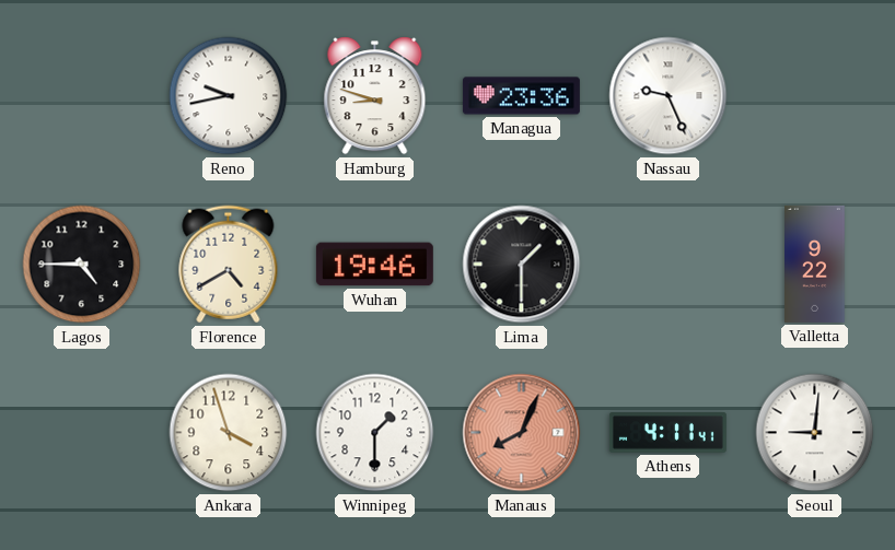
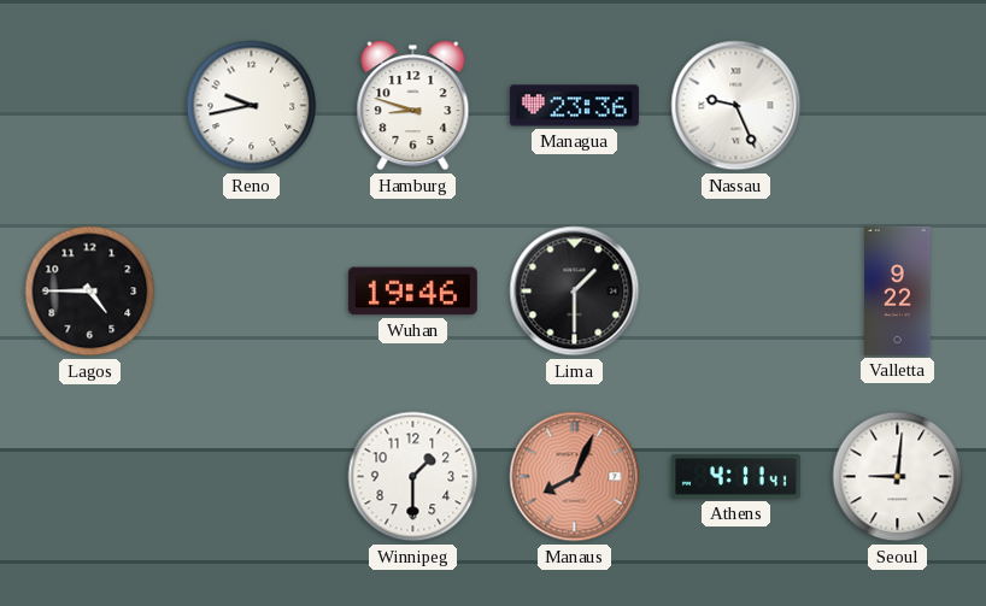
Florence: 4:40 -> none (229, 265)
Ankara: 3:57 -> none (229, 433)
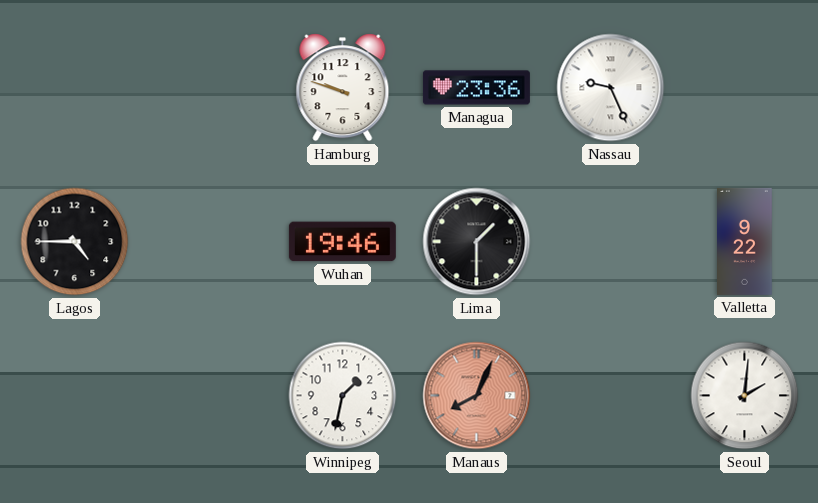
Reno: 9:43 -> none (252, 106)
Hamburg: 8:48 -> 9:48 (343, 88)
Winnipeg: 1:30 -> 1:32 (343, 396)
Athens: 4:11 -> none (735, 477)
Seoul: 9:01 -> 2:01 (745, 396)
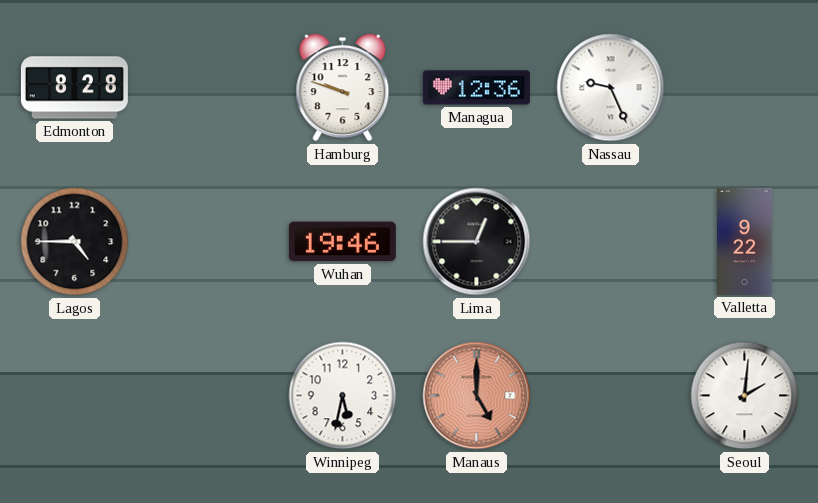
Edmonton: none -> 8:28 (74, 88)
Managua: 23:36 -> 12:36 (476, 88)
Lima: 1:30 -> 12:45 (477, 242)
Winnipeg: 1:32 -> 5:32 (343, 396)
Manaus: 8:04 -> 5:00 (477, 396)
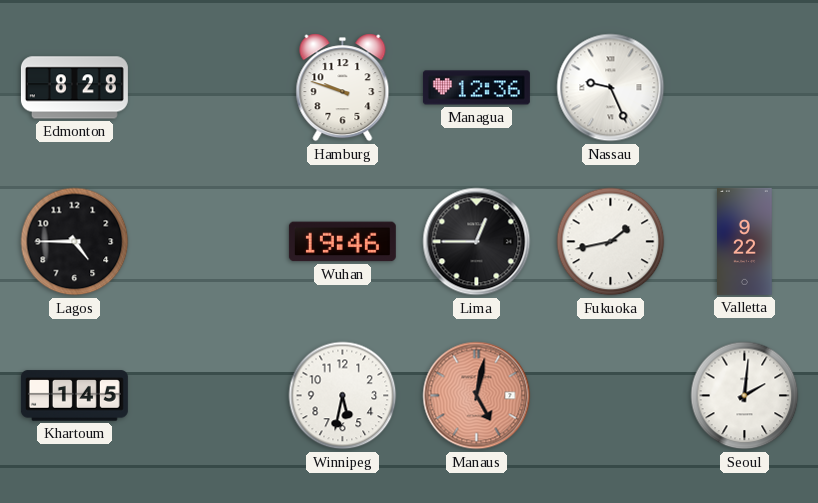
Fukuoka: none -> 1:43 (611, 242)
Khartoum: none -> 1:45 (74, 396)
Manaus: 5:00 -> 5:02 (477, 396)
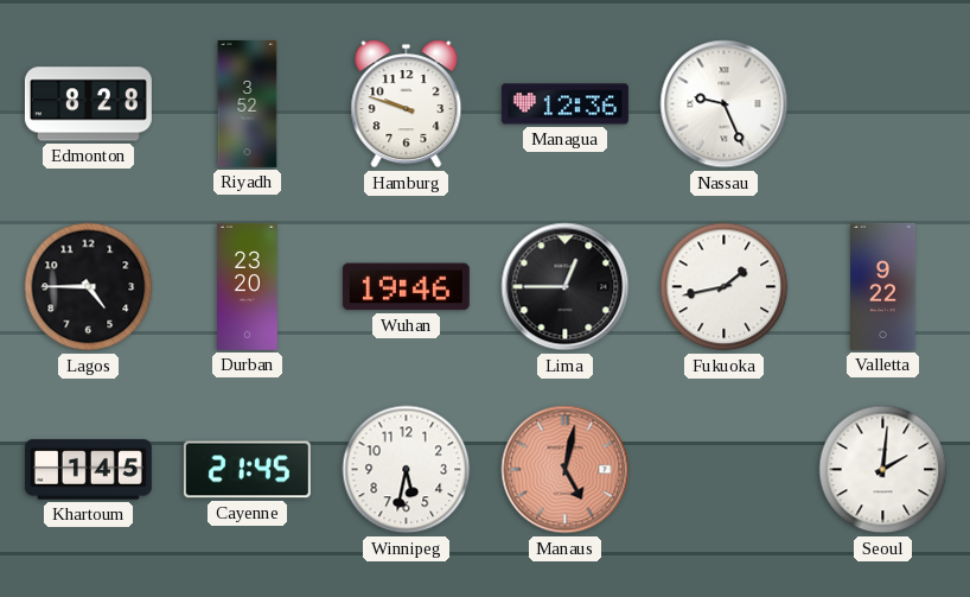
Riyadh: none -> 3:52 (248, 103)
Durban: none -> 23:20 (248, 286)
Cayenne: none -> 21:45 (247, 470)
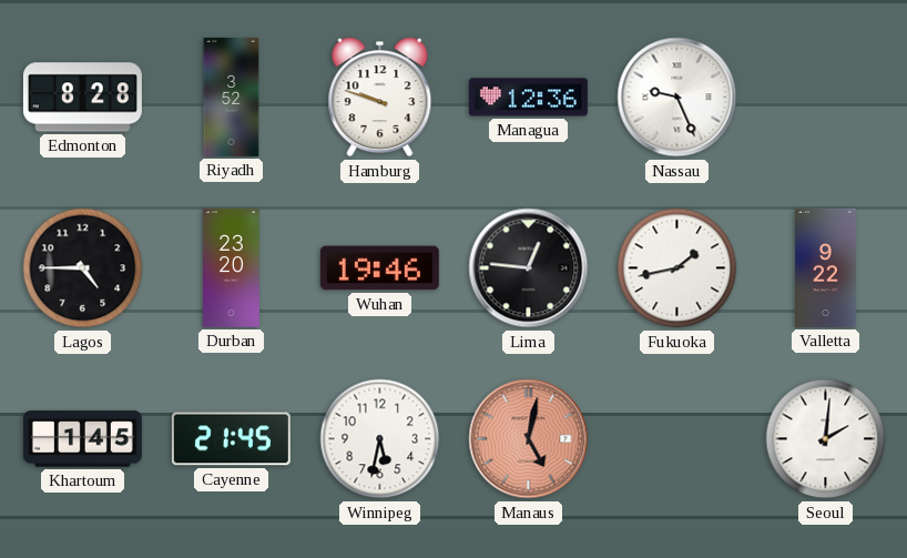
Lima: 12:45 -> 12:46 (529, 268)
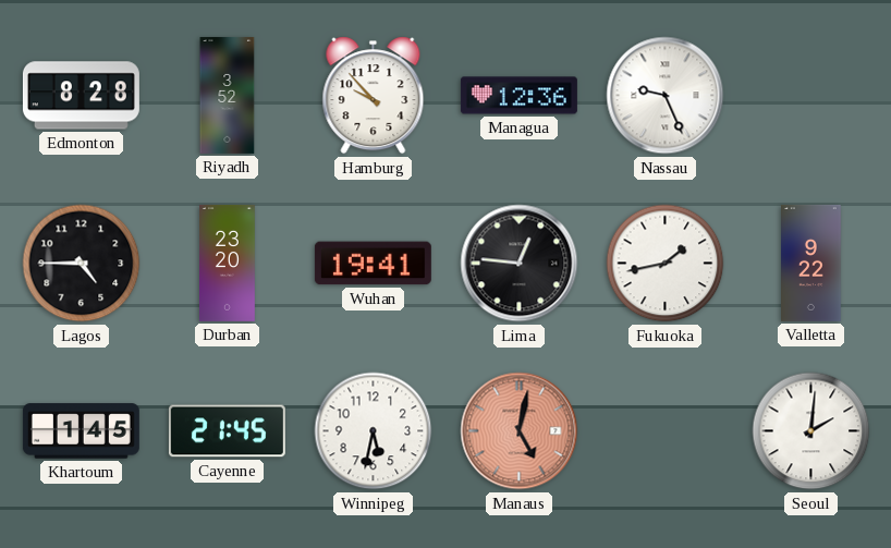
Hamburg: 9:48 -> 9:53 (374, 96)
Wuhan: 19:46 -> 19:41 (373, 264)
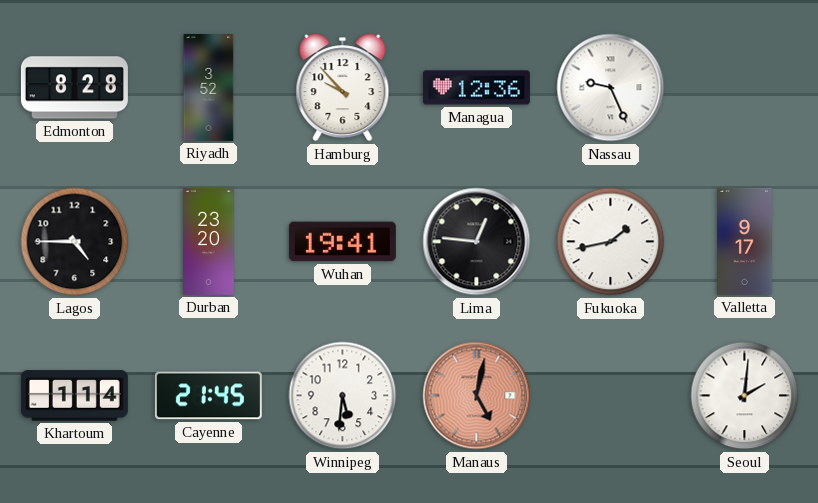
Valletta: 9:22 -> 9:17 (745, 241)
Khartoum: 1:45 -> 1:14 (74, 396)
Winnipeg: 5:32 -> 5:31 (343, 396)
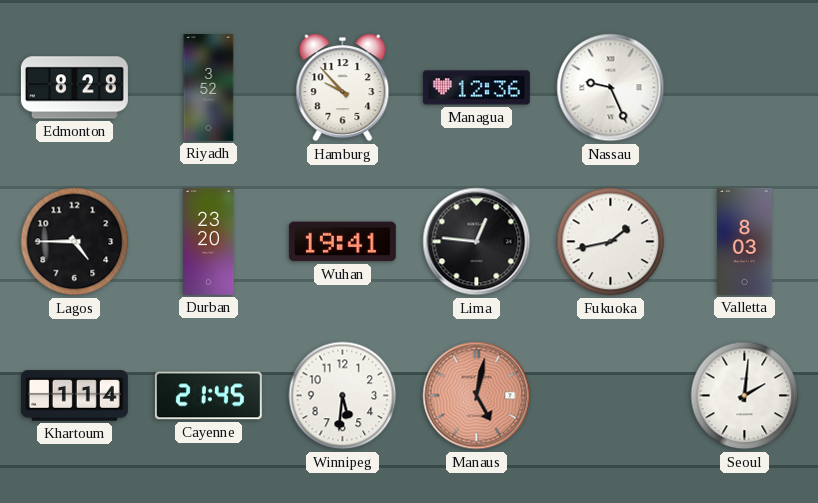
Valletta: 9:17 -> 8:03 (745, 241)
